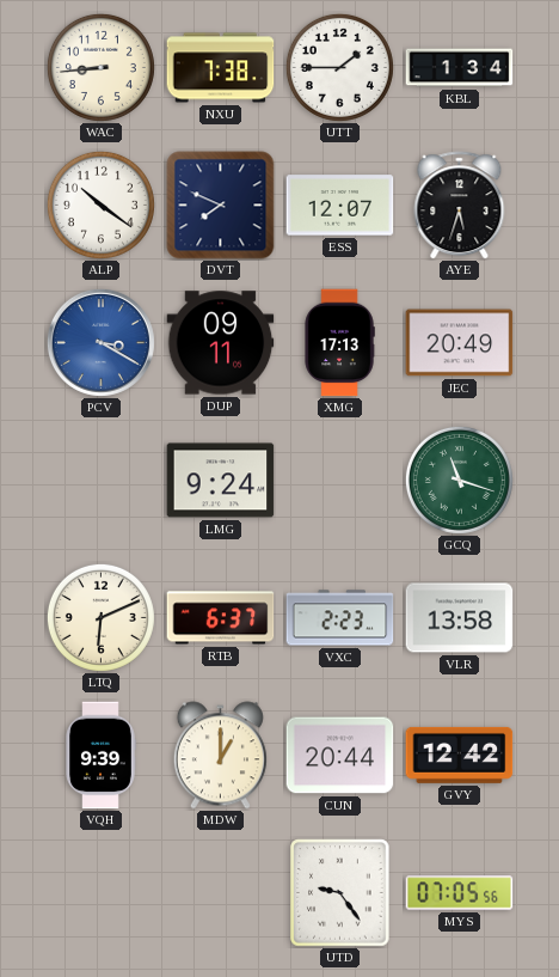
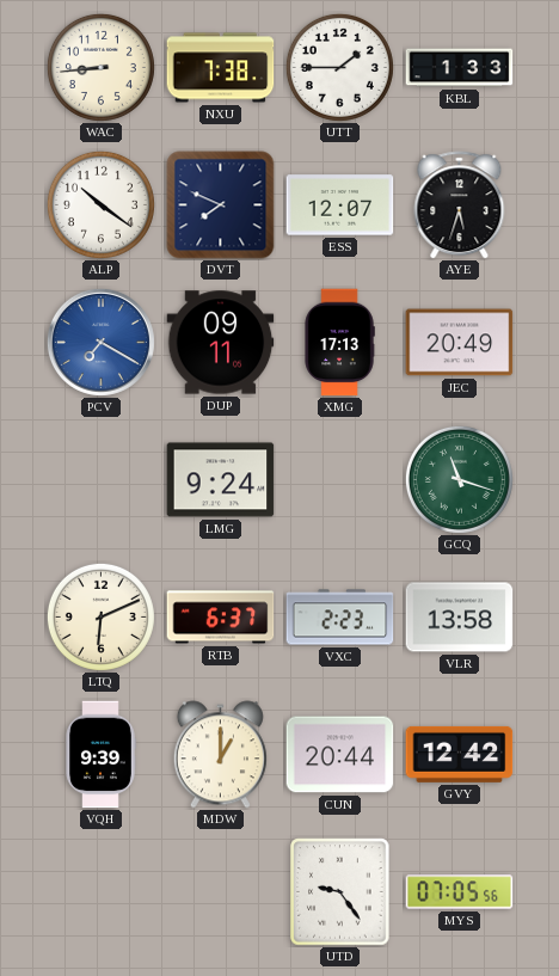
KBL: 1:34 -> 1:33 (460, 68)
PCV: 3:20 -> 7:20 (100, 342)
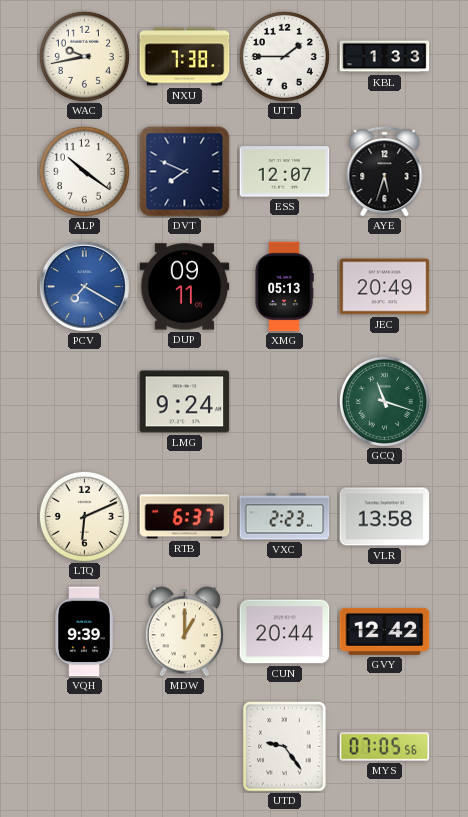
WAC: 8:44 -> 9:43 (84, 56)
XMG: 17:13 -> 05:13 (284, 287)
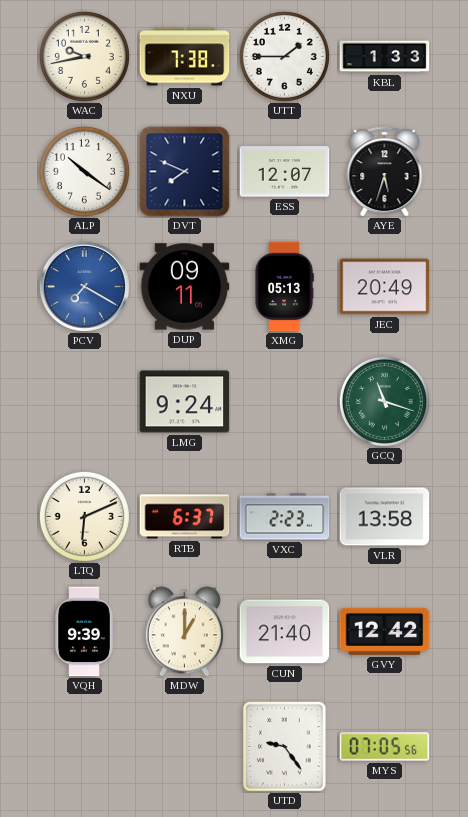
CUN: 20:44 -> 21:40 (285, 632)
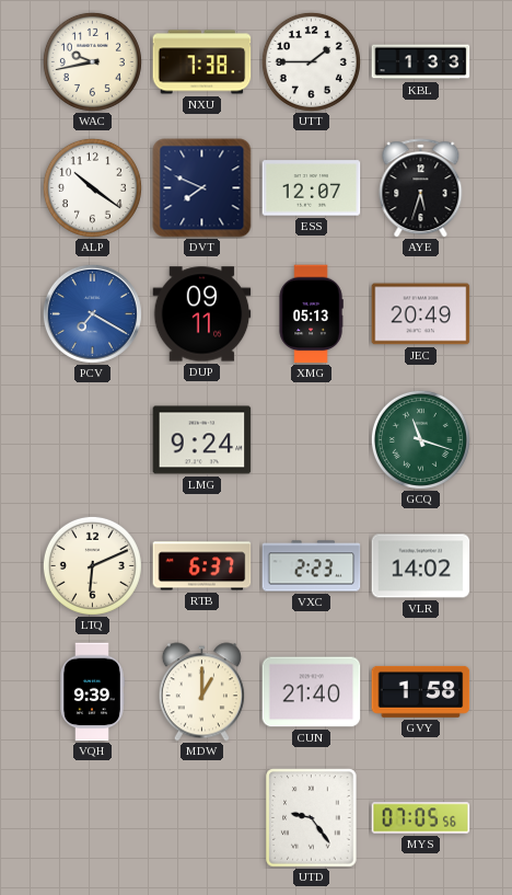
VLR: 13:58 -> 14:02 (421, 566)
GVY: 12:42 -> 1:58 (421, 691)
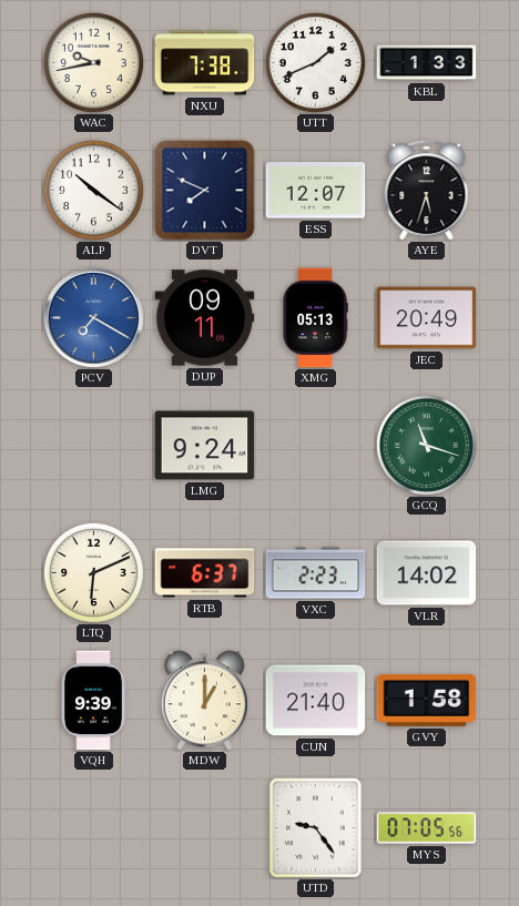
UTT: 1:45 -> 1:41 (315, 62)
